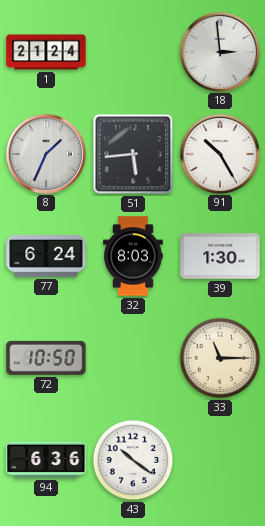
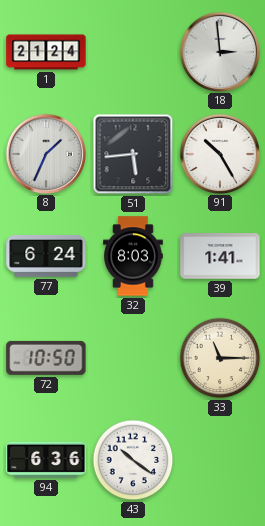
39: 1:30 -> 1:41 (220, 256)
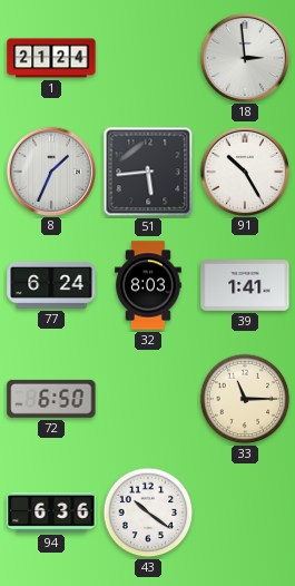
72: 10:50 -> 6:50 (51, 399)
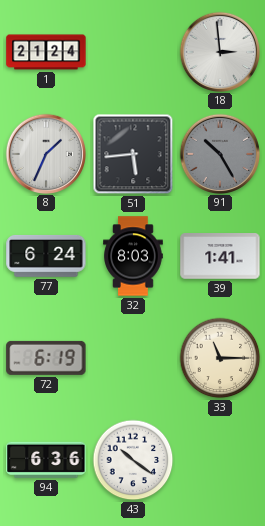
91 dial: white -> grey (219, 153)
72: 6:50 -> 6:19 (46, 358)
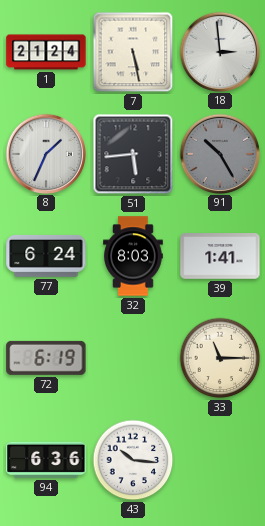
7: none -> 5:28 (133, 52)
43: 10:21 -> 10:16 (133, 460)
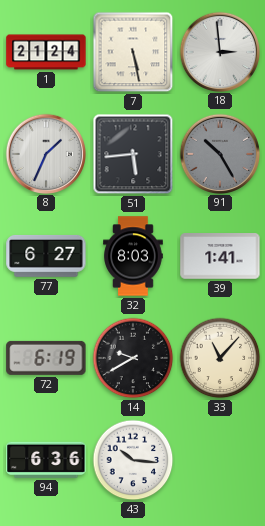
77: 6:24 -> 6:27 (46, 256)
14: none -> 9:40 (133, 358)
33: 11:15 -> 11:07 (220, 358)
